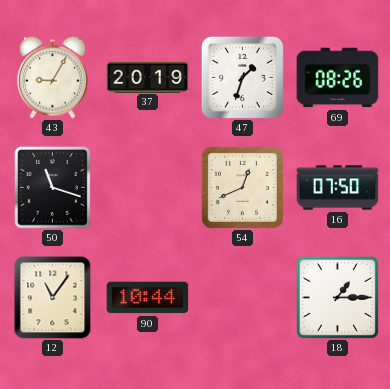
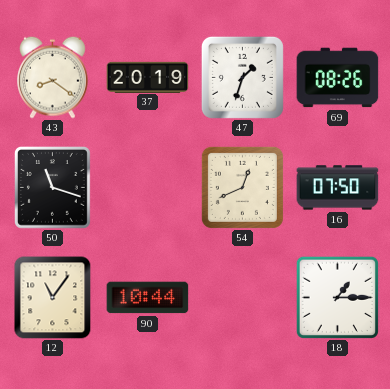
43: 9:05 -> 8:21 (53, 77)
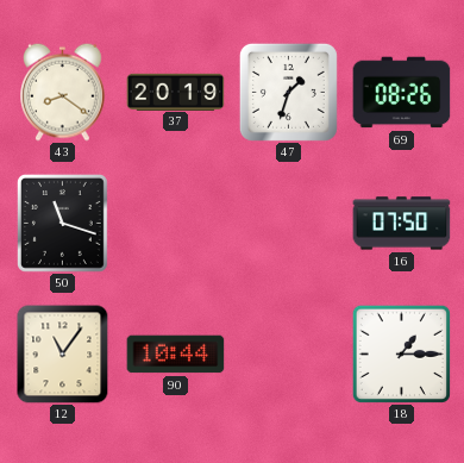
54: 12:41 -> none (242, 187)
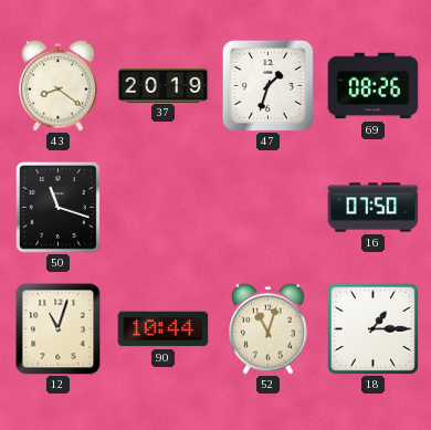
12: 11:06 -> 11:03 (59, 329)
52: none -> 11:03 (269, 328)
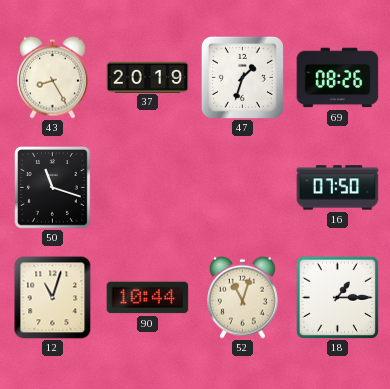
43: 8:21 -> 8:25 (53, 77)
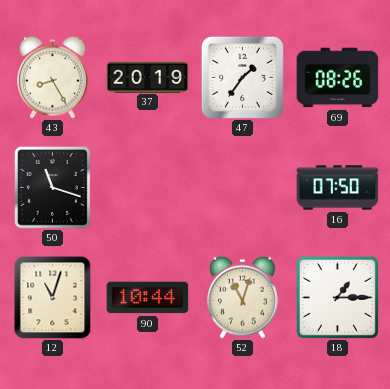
47: 1:33 -> 1:36 (242, 77)
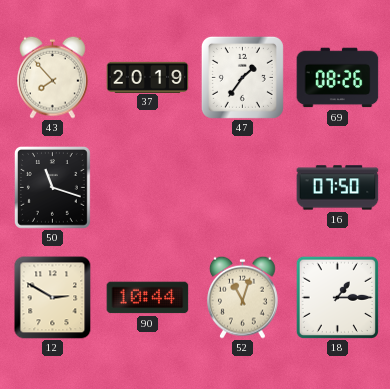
43: 8:25 -> 7:53 (53, 77)
12: 11:03 -> 2:50 (53, 298)
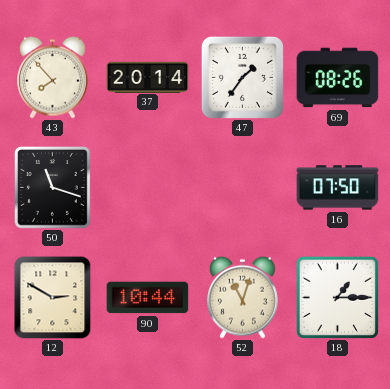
37: 20:19 -> 20:14 (148, 77)
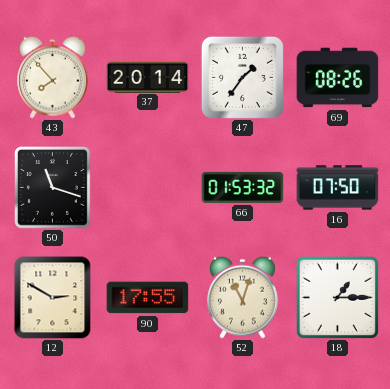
66: none -> 01:53 (243, 187)
90: 10:44 -> 17:55 (148, 298)
